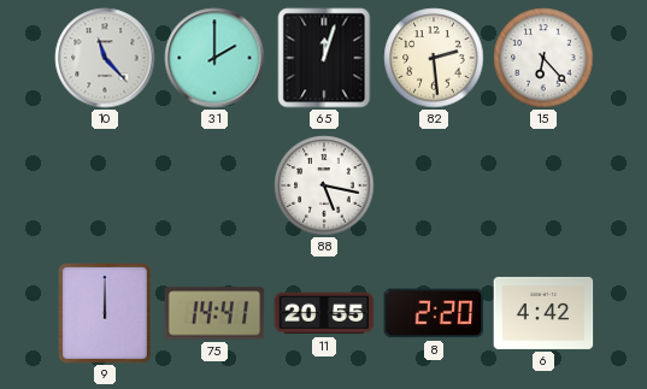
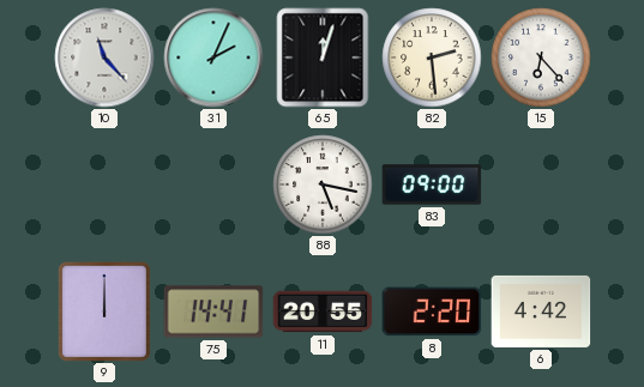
31: 2:00 -> 2:04 (213, 58)
83: none -> 09:00 (432, 185)
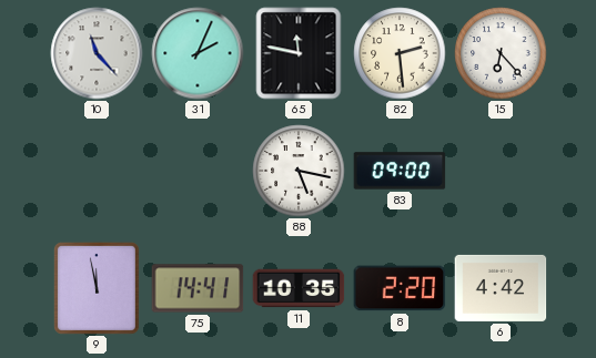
65: 12:03 -> 11:47 (299, 53)
9: 12:00 -> 11:58 (97, 288)
11: 20:55 -> 10:35 (299, 288)
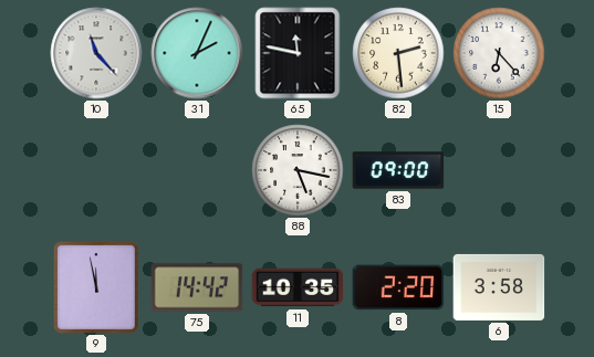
75: 14:41 -> 14:42 (197, 287)
6: 4:42 -> 3:58 (499, 287)
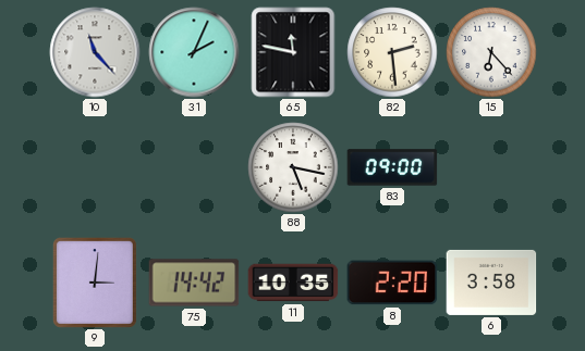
9: 11:58 -> 3:01 (95, 283)
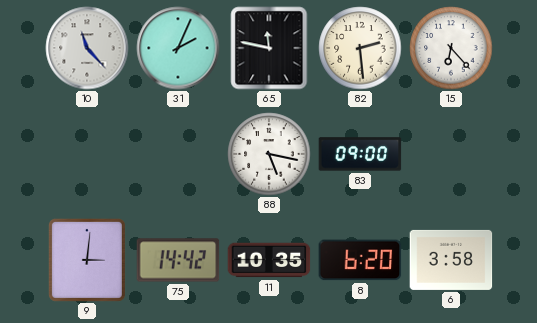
8: 2:20 -> 6:20 (360, 260)
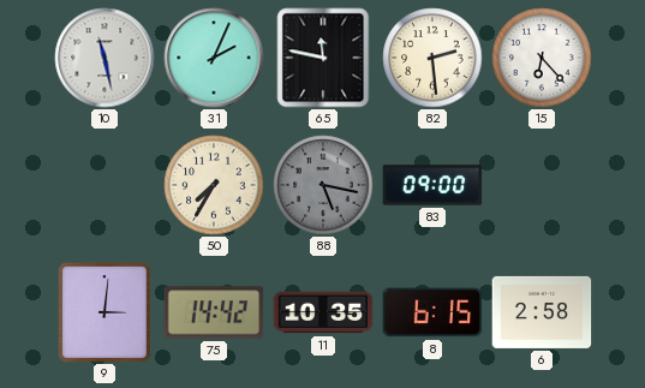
10: 11:23 -> 11:28 (104, 58)
50: none -> 7:35 (214, 185)
88 dial: white -> grey (323, 185)
8: 6:20 -> 6:15 (432, 312)
6: 3:58 -> 2:58 (542, 312)
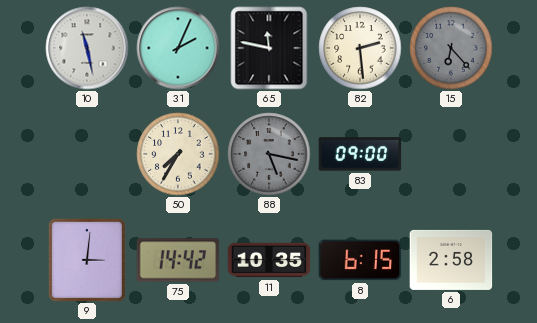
15 dial: white -> grey (451, 48)
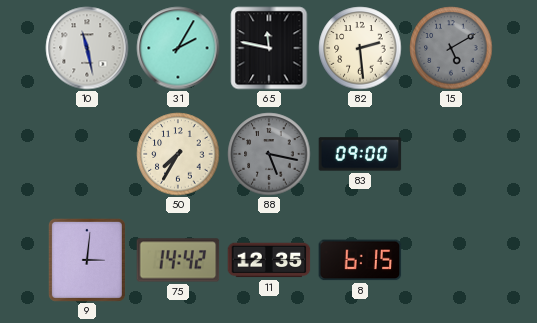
31: 2:04 -> 2:05 (178, 48)
15: 6:23 -> 5:10 (451, 48)
11: 10:35 -> 12:35 (269, 260)
6: 2:58 -> none (451, 260)
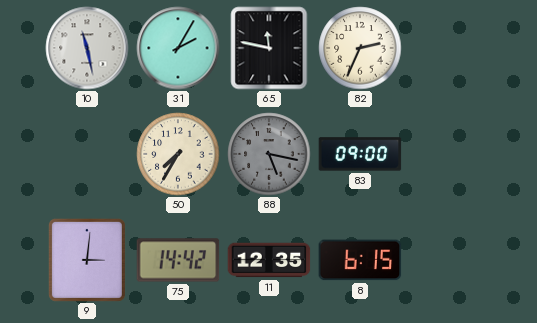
82: 2:29 -> 2:34 (360, 48)
15: 5:10 -> none (451, 48)
